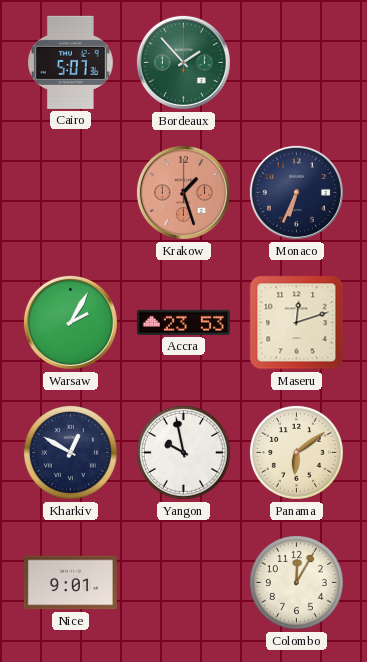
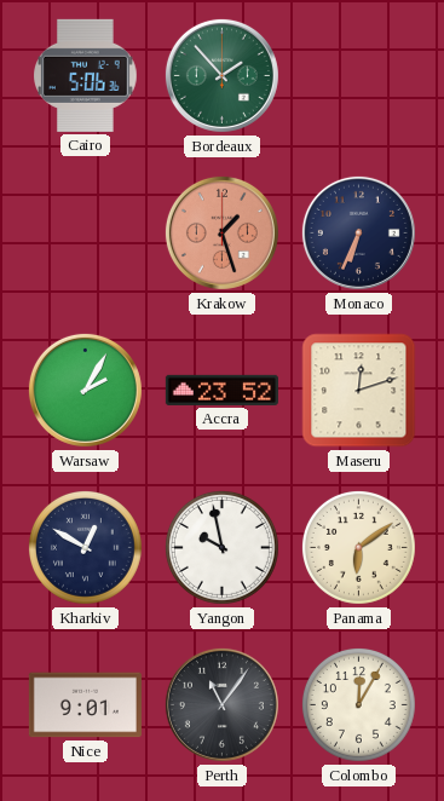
Cairo: 5:07 -> 5:06 (86, 75)
Accra: 23:53 -> 23:52 (221, 390)
Perth: none -> 11:06 (221, 704)
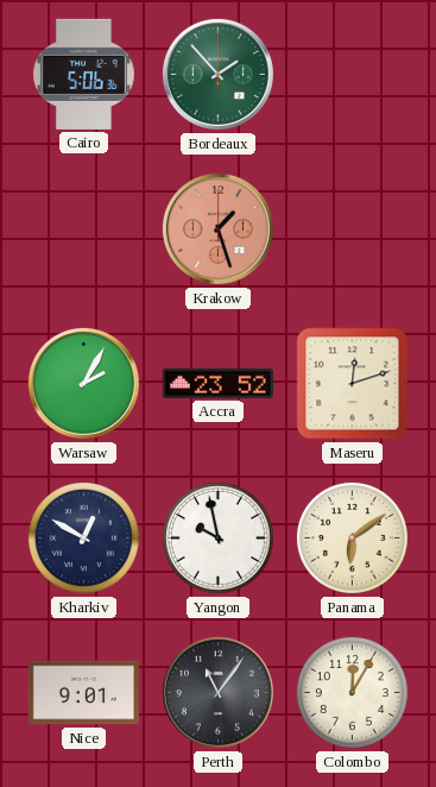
Monaco: 6:34 -> none (358, 232)
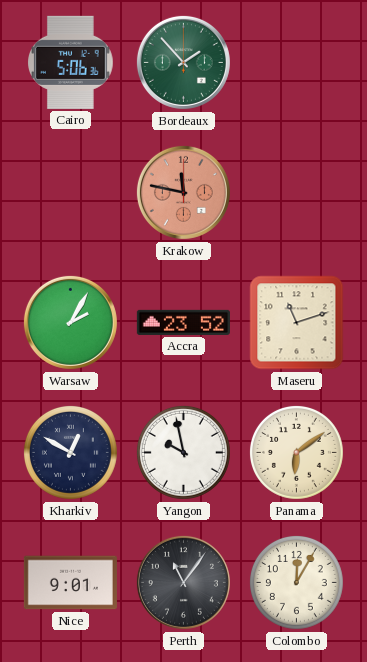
Krakow: 1:27 -> 11:47 (183, 192)
Maseru: 12:12 -> 11:12 (297, 323)
